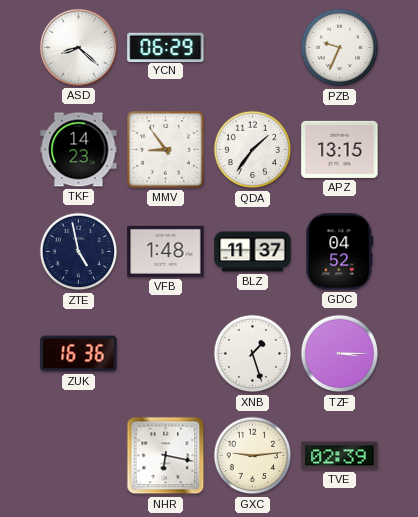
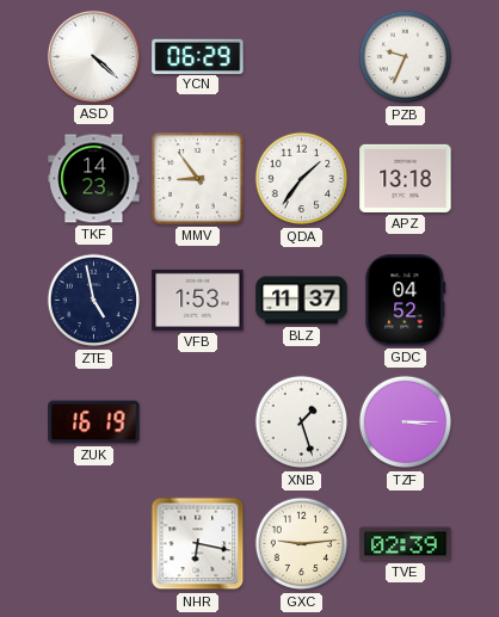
ASD: 8:22 -> 4:22 (93, 56)
APZ: 13:15 -> 13:18 (406, 178)
VFB: 1:48 -> 1:53 (198, 300)
ZUK: 16:36 -> 16:19 (94, 422)
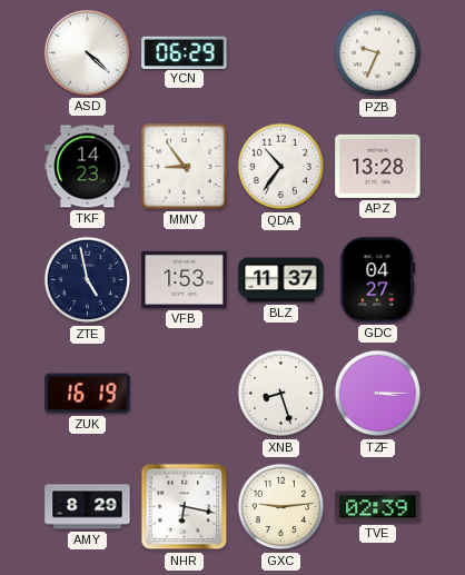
QDA: 1:36 -> 10:36 (281, 167)
APZ: 13:18 -> 13:28 (378, 166)
GDC: 04:52 -> 04:27 (378, 280)
XNB: 1:27 -> 8:27 (281, 394)
AMY: none -> 8:29 (88, 507)
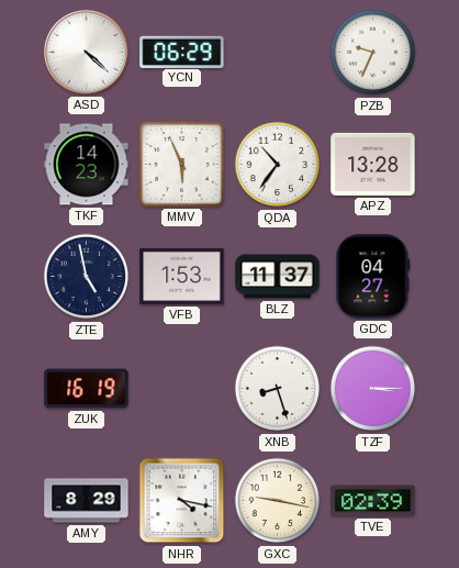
MMV: 8:54 -> 5:56 (182, 165)
NHR: 6:17 -> 4:17 (182, 501)
GXC: 9:14 -> 9:17 (278, 501)
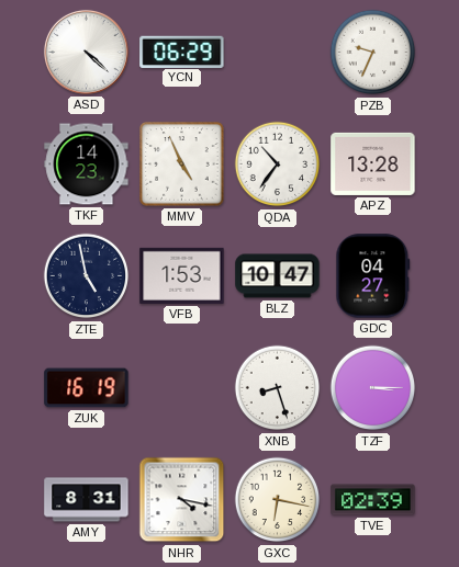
MMV: 5:56 -> 4:56 (182, 165)
BLZ: 11:37 -> 10:47 (278, 276)
AMY: 8:29 -> 8:31 (87, 500)
GXC: 9:17 -> 6:17 (278, 500)
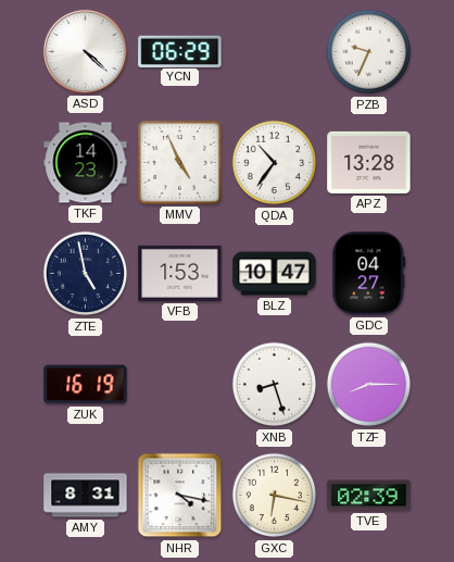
TZF: 3:15 -> 8:15 (369, 385)
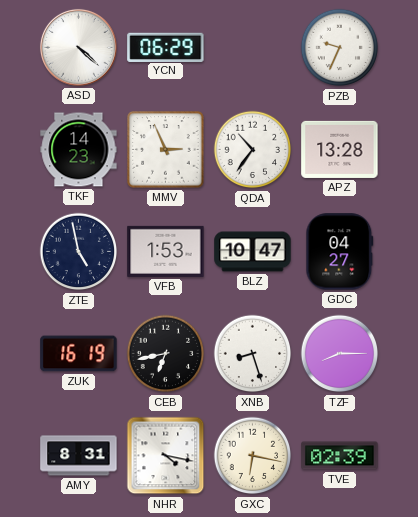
MMV: 4:56 -> 2:56 (166, 150)
CEB: none -> 6:43 (166, 354)
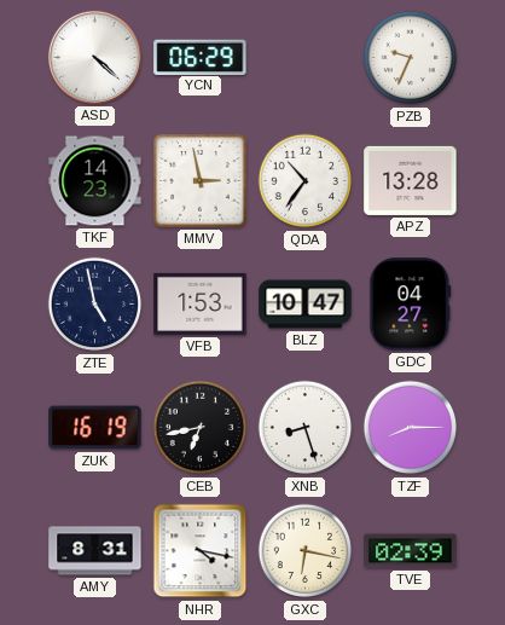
MMV: 2:56 -> 2:58 (201, 181)
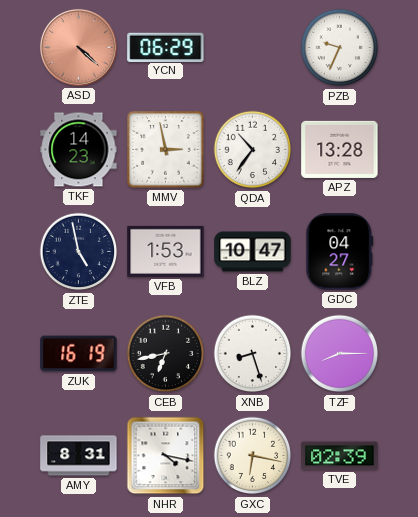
ASD dial: white -> salmon (78, 47)
